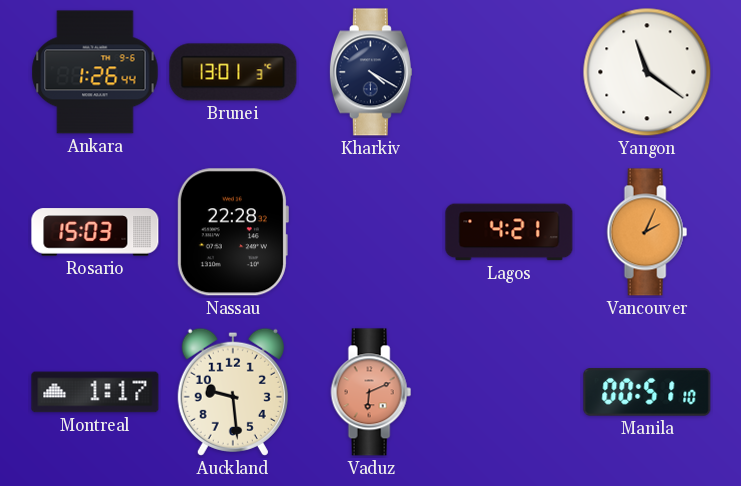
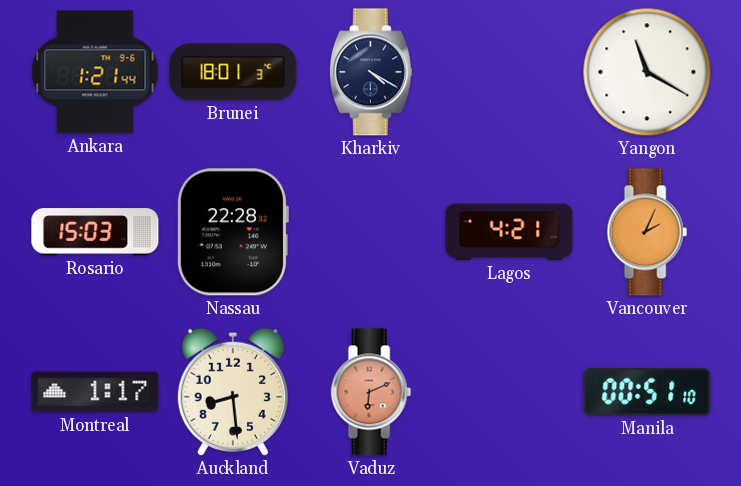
Ankara: 1:26 -> 1:21 (95, 72)
Brunei: 13:01 -> 18:01 (233, 72)
Yangon: 11:21 -> 11:20 (647, 72)
Auckland: 9:29 -> 8:29 (233, 392)
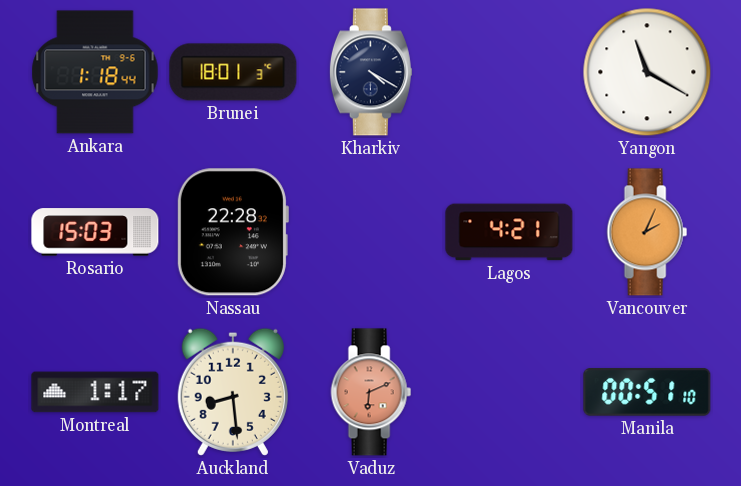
Ankara: 1:21 -> 1:18 (95, 72)
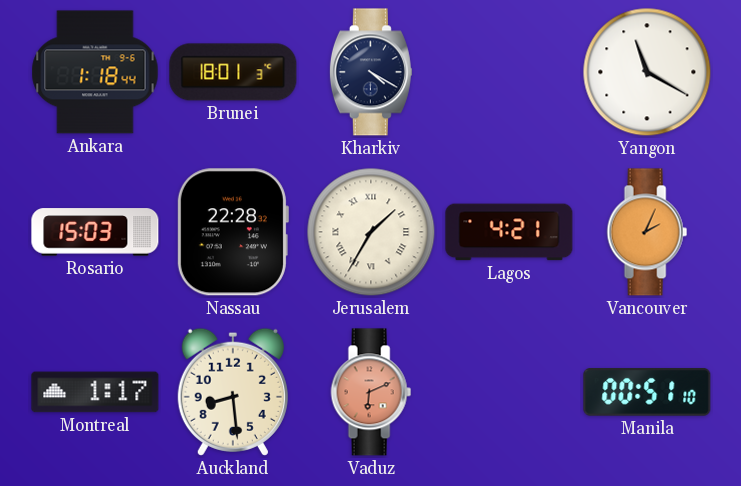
Jerusalem: none -> 1:35 (371, 232)
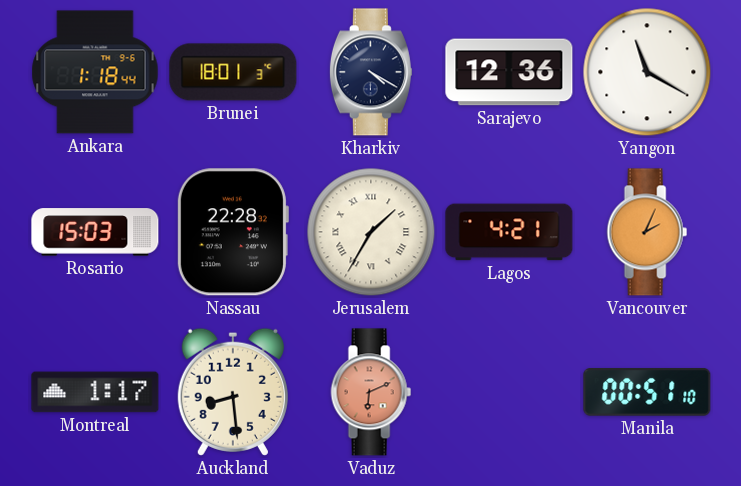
Sarajevo: none -> 12:36 (509, 72)
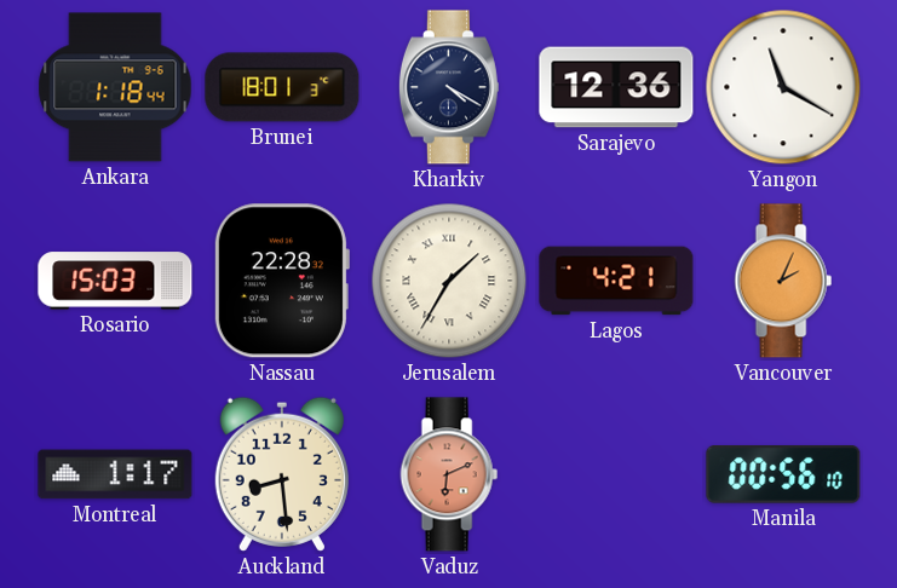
Manila: 00:51 -> 00:56 (783, 475)
